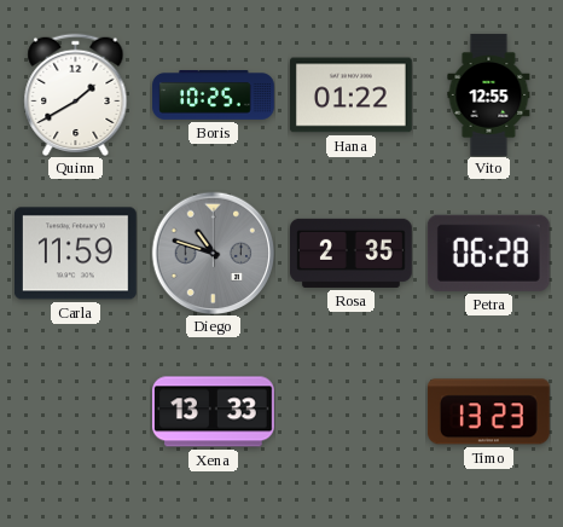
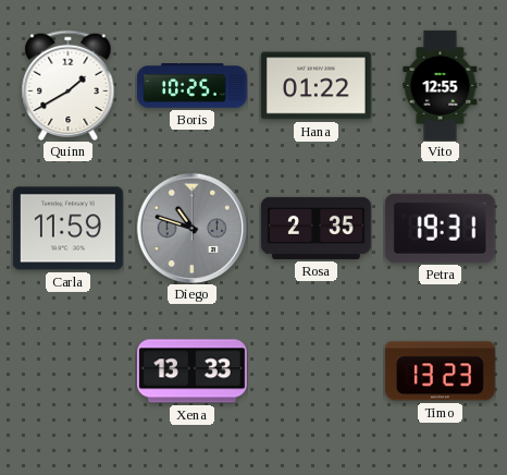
Petra: 06:28 -> 19:31 (440, 228)
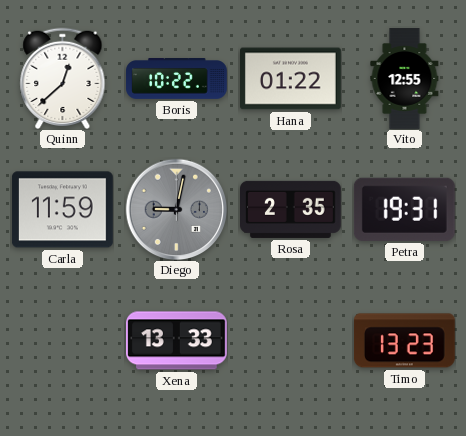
Quinn: 1:40 -> 12:38 (63, 78)
Boris: 10:25 -> 10:22 (177, 79)
Diego: 10:48 -> 9:02 (176, 209)
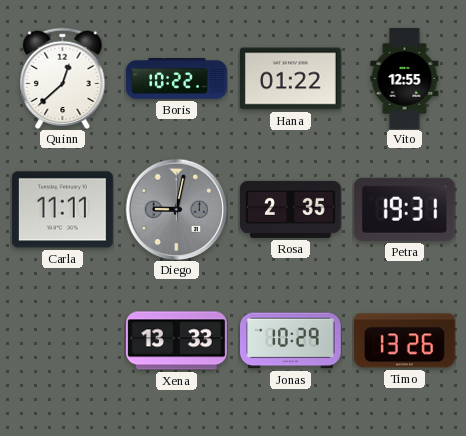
Carla: 11:59 -> 11:11 (63, 210)
Jonas: none -> 10:29 (291, 341)
Timo: 13:23 -> 13:26 (404, 341)
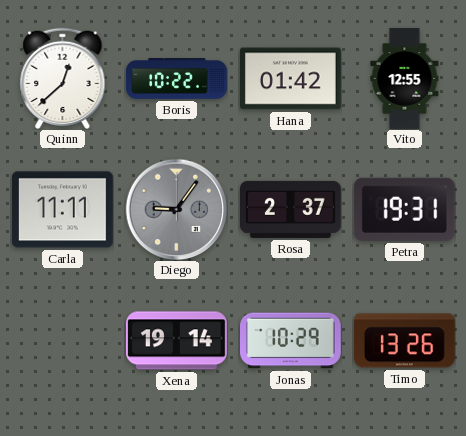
Hana: 01:22 -> 01:42 (291, 79)
Diego: 9:02 -> 9:06 (176, 209)
Rosa: 2:35 -> 2:37 (291, 209)
Xena: 13:33 -> 19:14 (177, 341)
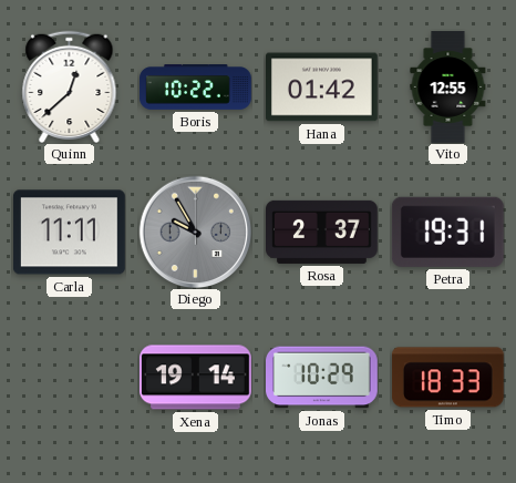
Diego: 9:06 -> 9:55 (195, 232)
Timo: 13:26 -> 18:33 (447, 378)
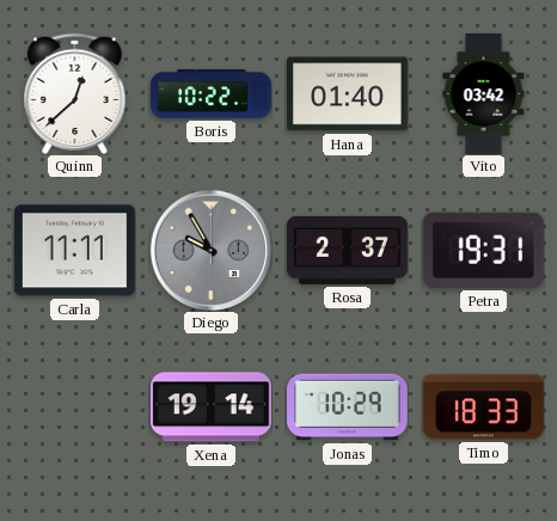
Hana: 01:42 -> 01:40 (348, 94)
Vito: 12:55 -> 03:42 (484, 94)
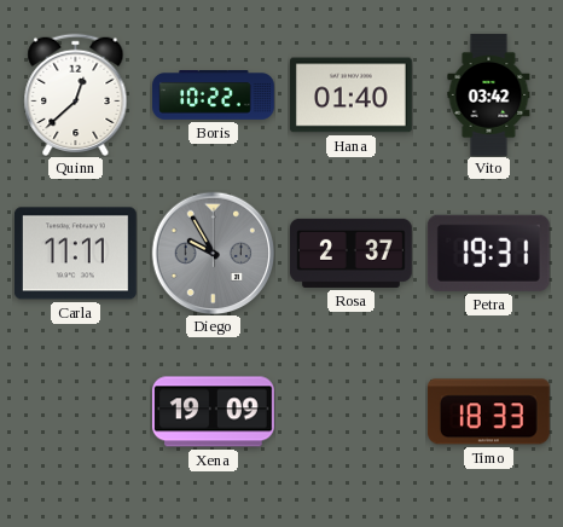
Xena: 19:14 -> 19:09 (214, 412)
Jonas: 10:29 -> none (348, 407)
